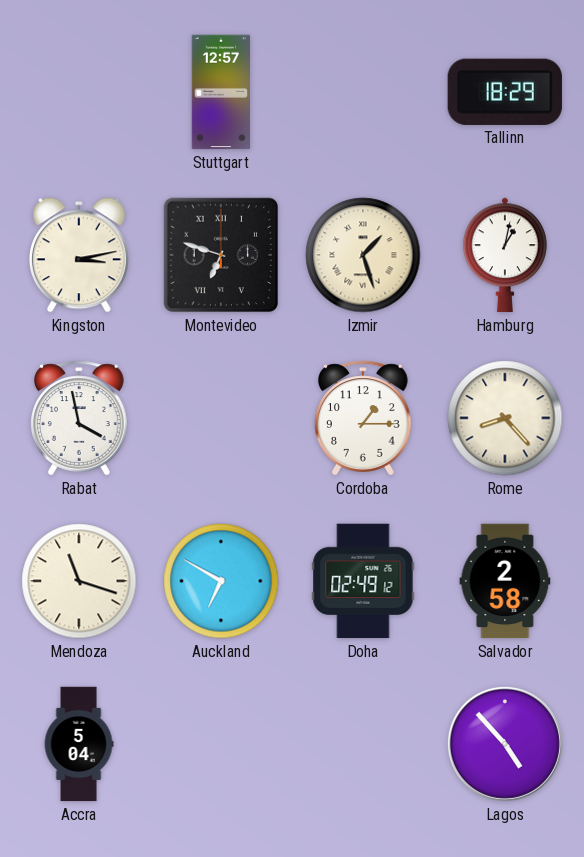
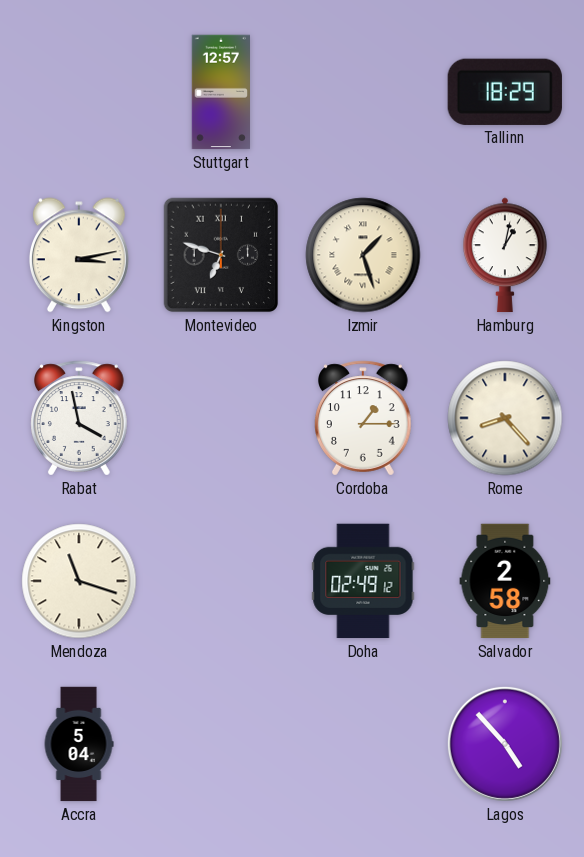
Auckland: 6:50 -> none (221, 581)
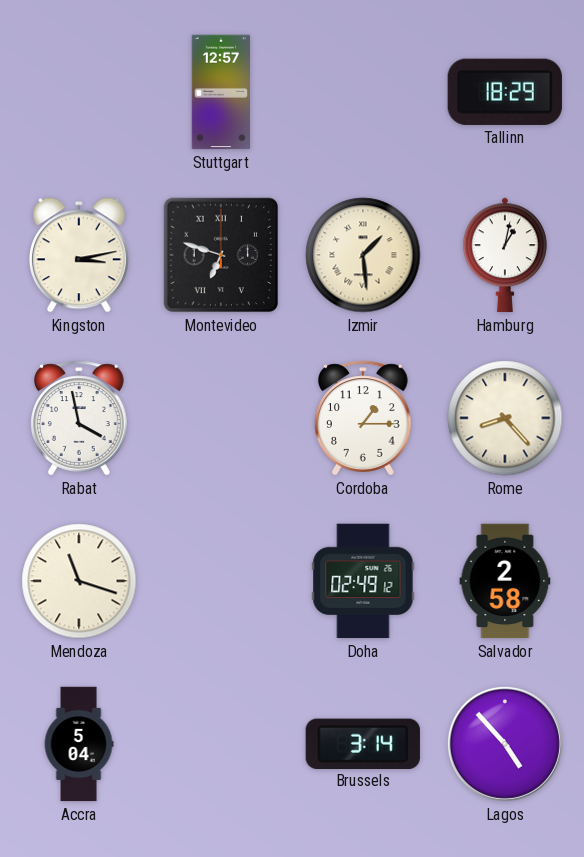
Izmir: 1:27 -> 1:29 (363, 255)
Brussels: none -> 3:14 (363, 743)
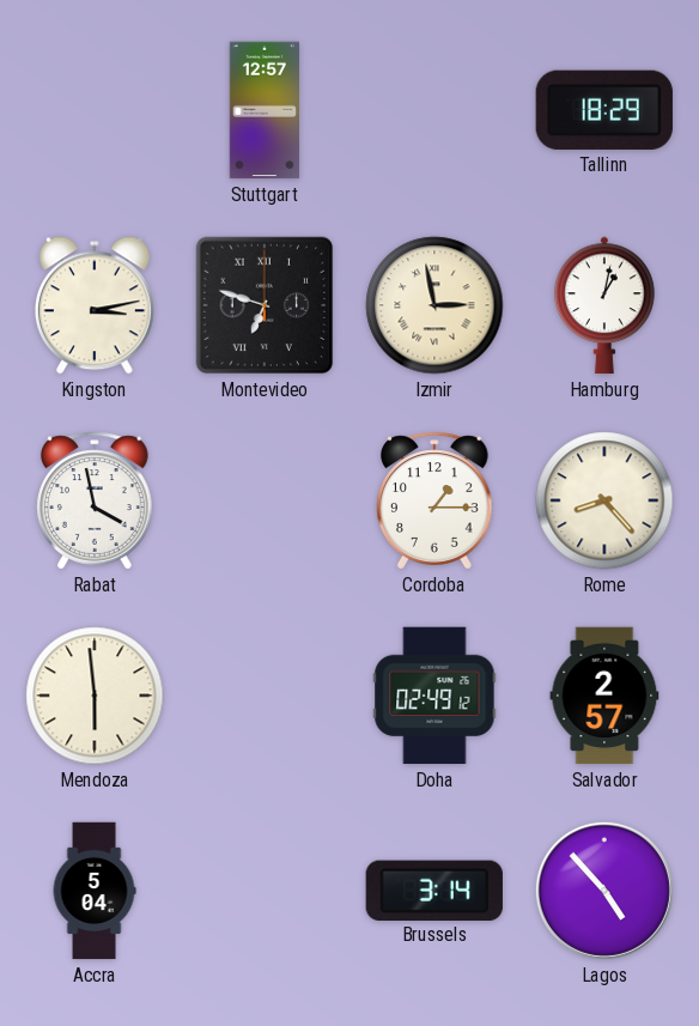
Izmir: 1:29 -> 2:58 (434, 305)
Mendoza: 11:18 -> 5:59 (95, 696)
Salvador: 2:58 -> 2:57 (604, 696)
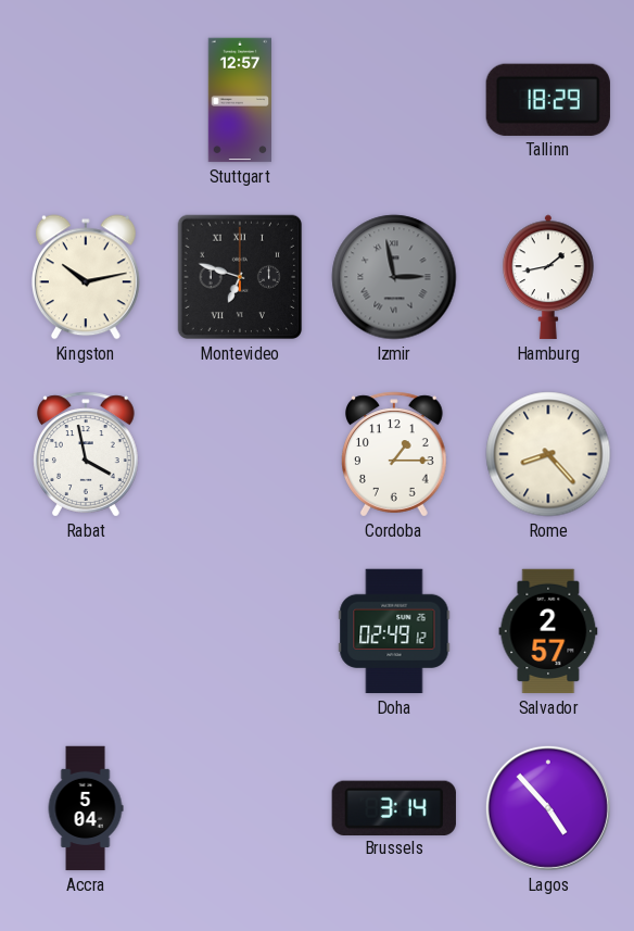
Kingston: 3:13 -> 10:13 (86, 277)
Izmir dial: cream -> grey (394, 277)
Hamburg: 1:02 -> 1:43 (549, 277)
Mendoza: 5:59 -> none (95, 696)
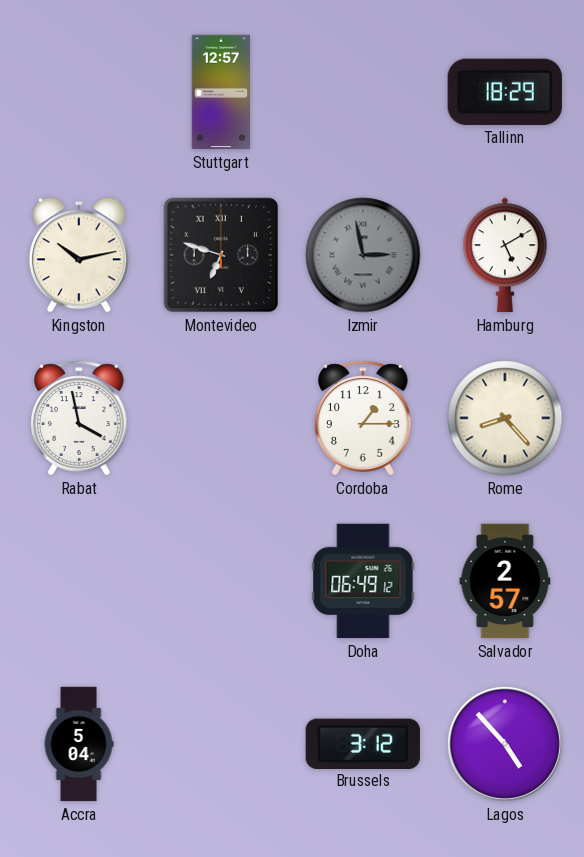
Hamburg: 1:43 -> 5:10 (506, 255)
Doha: 02:49 -> 06:49 (363, 581)
Brussels: 3:14 -> 3:12 (363, 743)
